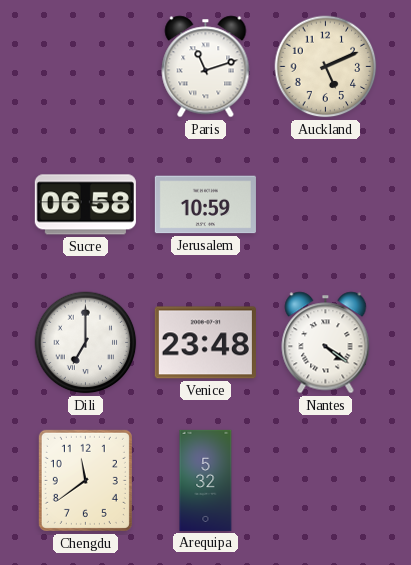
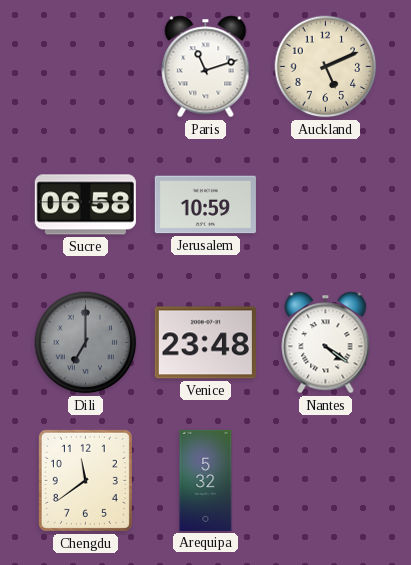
Dili dial: white -> grey (86, 343)
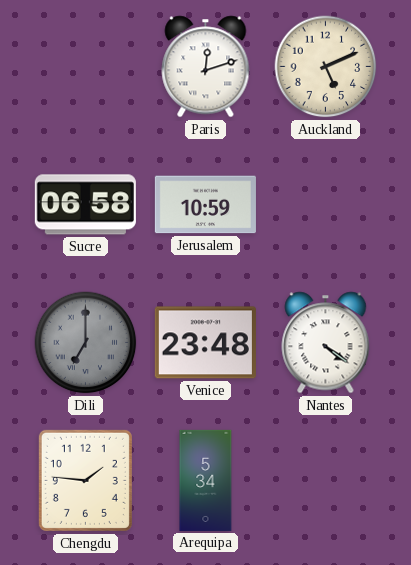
Paris: 11:12 -> 12:12 (206, 67)
Chengdu: 11:39 -> 1:46 (85, 480)
Arequipa: 5:32 -> 5:34 (206, 480)
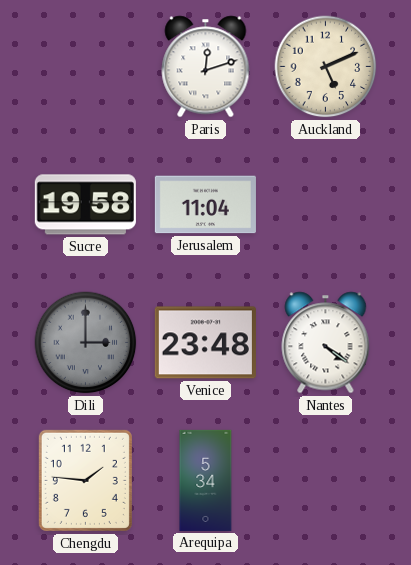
Sucre: 06:58 -> 19:58 (85, 205)
Jerusalem: 10:59 -> 11:04 (205, 205)
Dili: 7:00 -> 3:00 (86, 343)
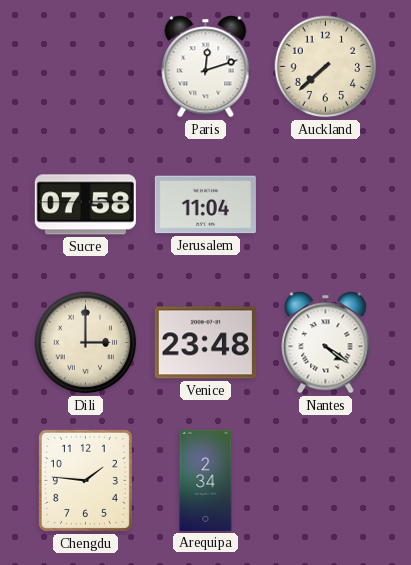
Auckland: 5:11 -> 7:38 (326, 67)
Sucre: 19:58 -> 07:58 (85, 205)
Dili dial: grey -> cream (86, 343)
Arequipa: 5:34 -> 2:34 (206, 480)
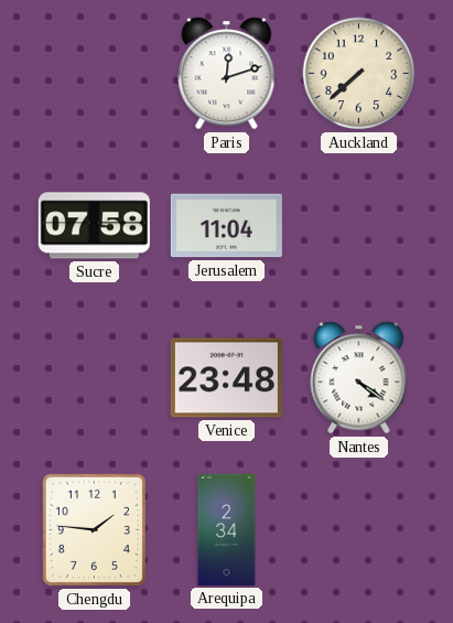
Dili: 3:00 -> none (86, 343)
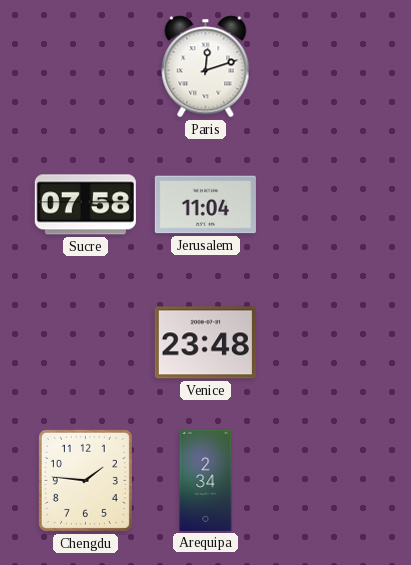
Auckland: 7:38 -> none (359, 74)
Nantes: 4:21 -> none (359, 378)
